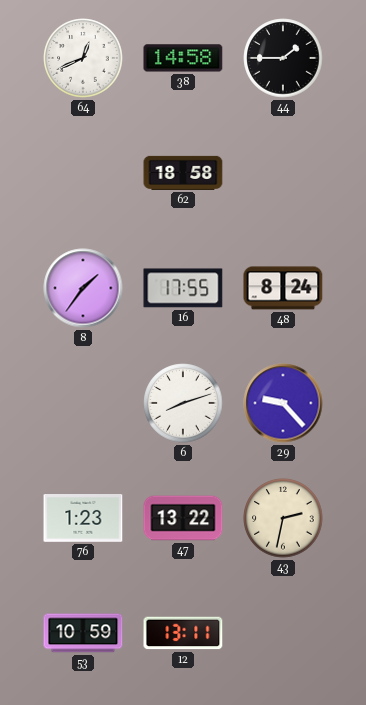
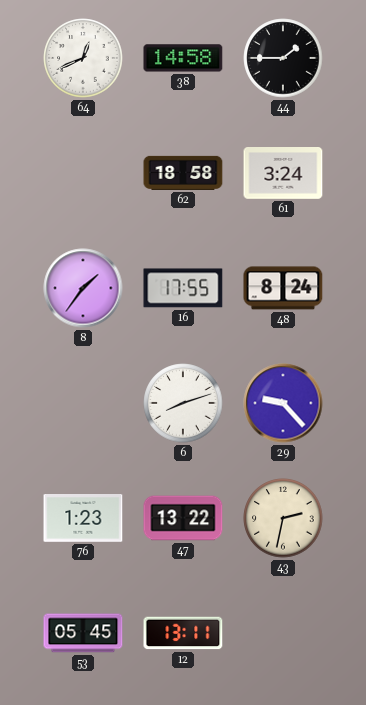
61: none -> 3:24 (283, 174)
53: 10:59 -> 05:45 (83, 633)
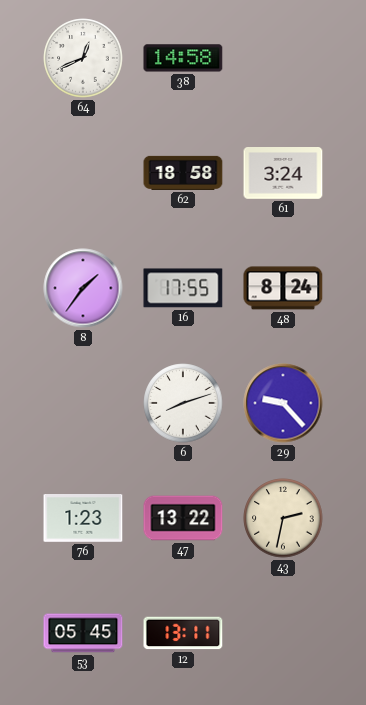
44: 1:45 -> none (283, 58)
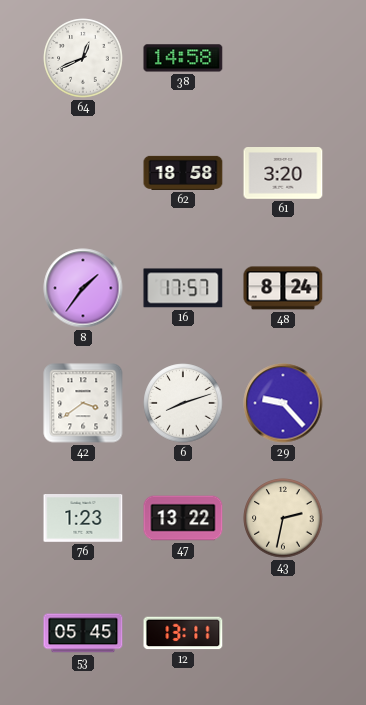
61: 3:24 -> 3:20 (283, 174)
16: 17:55 -> 17:57 (183, 288)
42: none -> 3:39 (83, 403)
